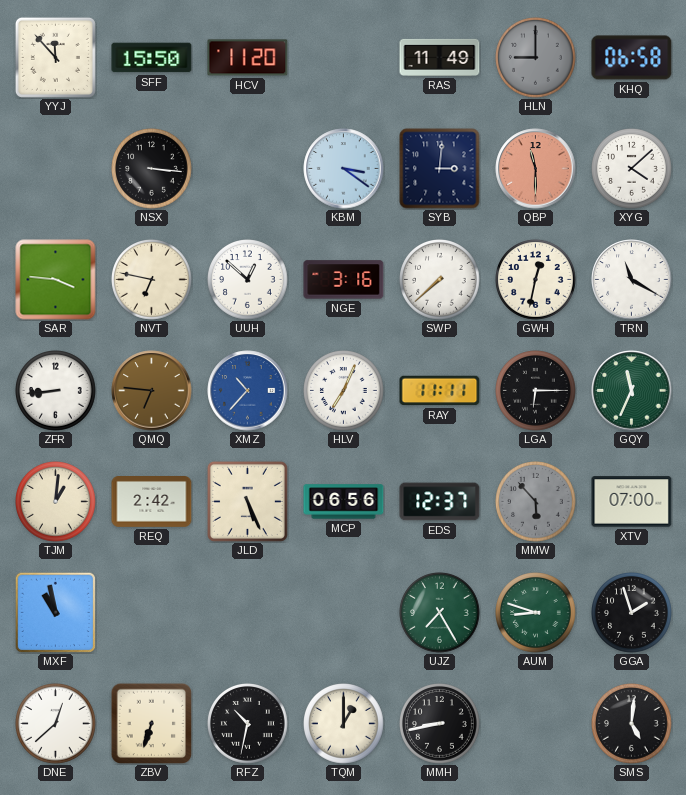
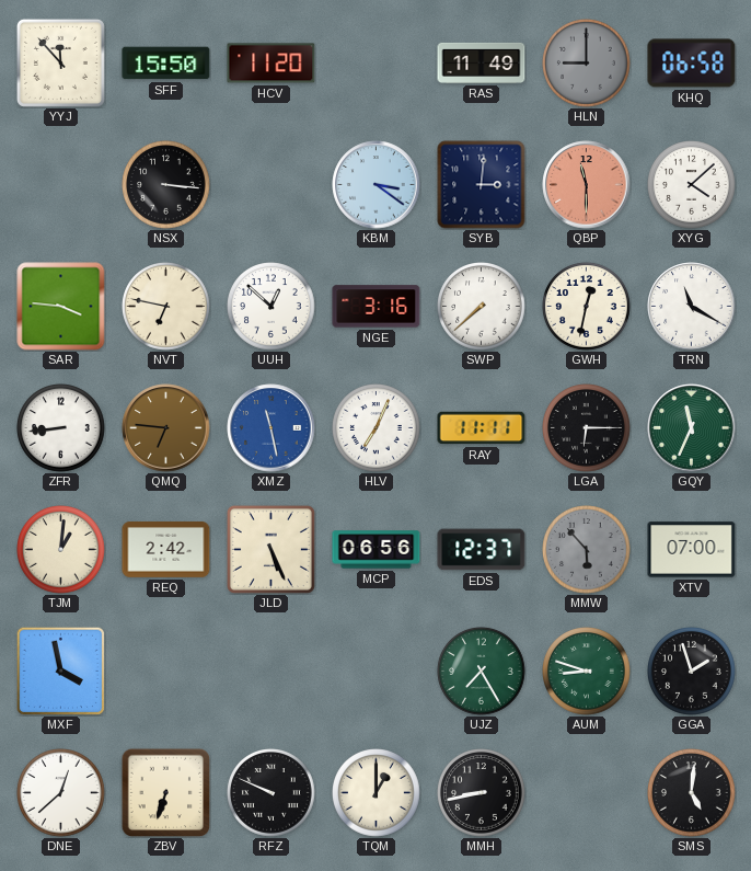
XMZ: 10:37 -> 11:28 (271, 428)
MXF: 10:58 -> 3:58 (60, 671)
RFZ: 10:32 -> 9:49 (271, 793)
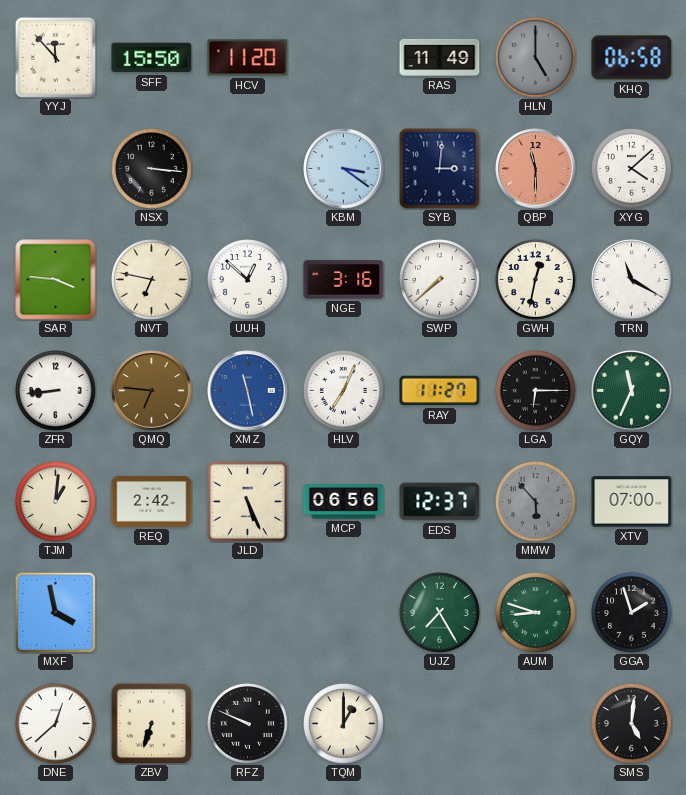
HLN: 9:00 -> 5:00 (536, 58)
RAY: 11:11 -> 11:27 (440, 391)
MMH: 8:43 -> none (482, 793)
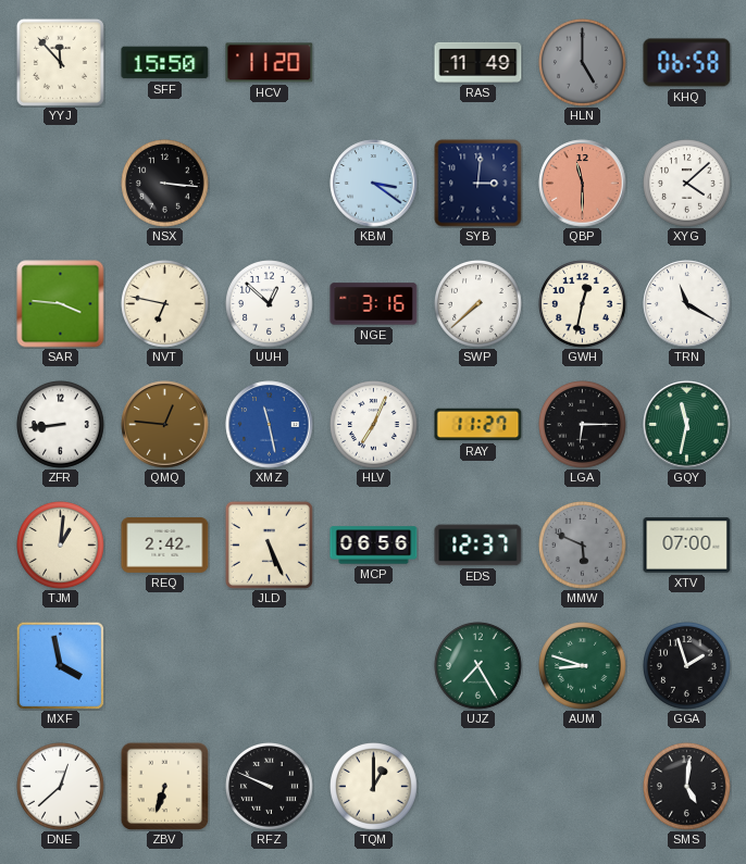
QMQ: 6:46 -> 12:46 (165, 425)
GQY: 11:34 -> 11:32 (687, 425)
MMW: 5:53 -> 5:49 (583, 546)
